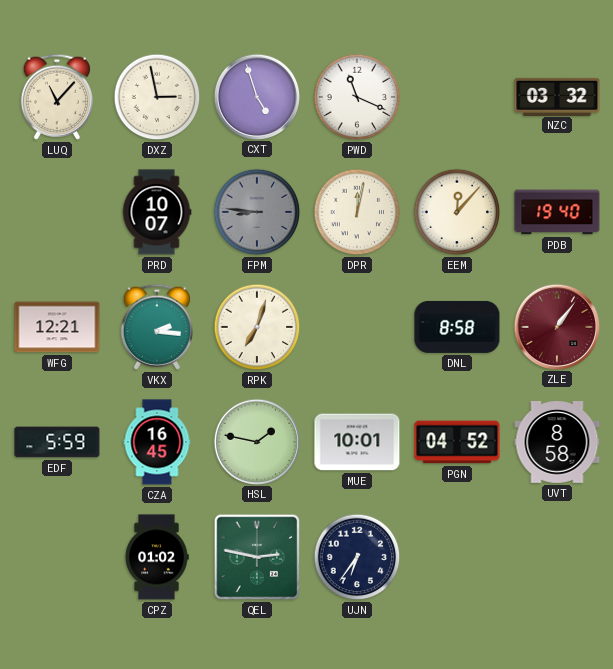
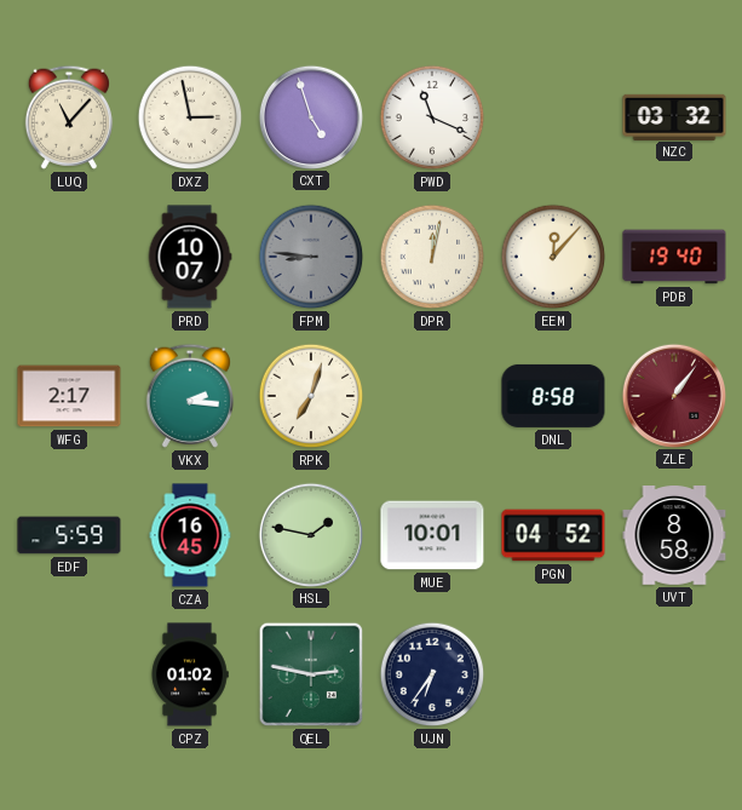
WFG: 12:21 -> 2:17 (69, 396)
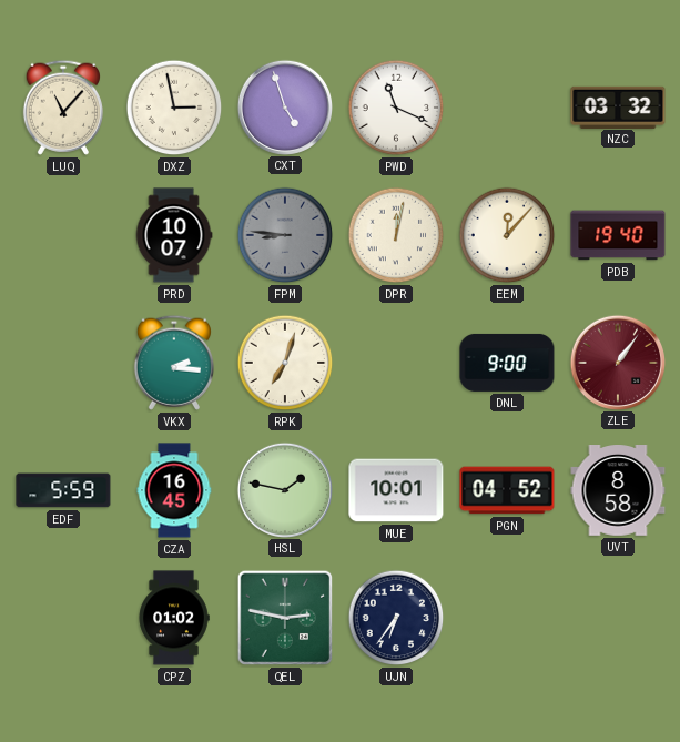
WFG: 2:17 -> none (69, 396)
DNL: 8:58 -> 9:00 (507, 363)
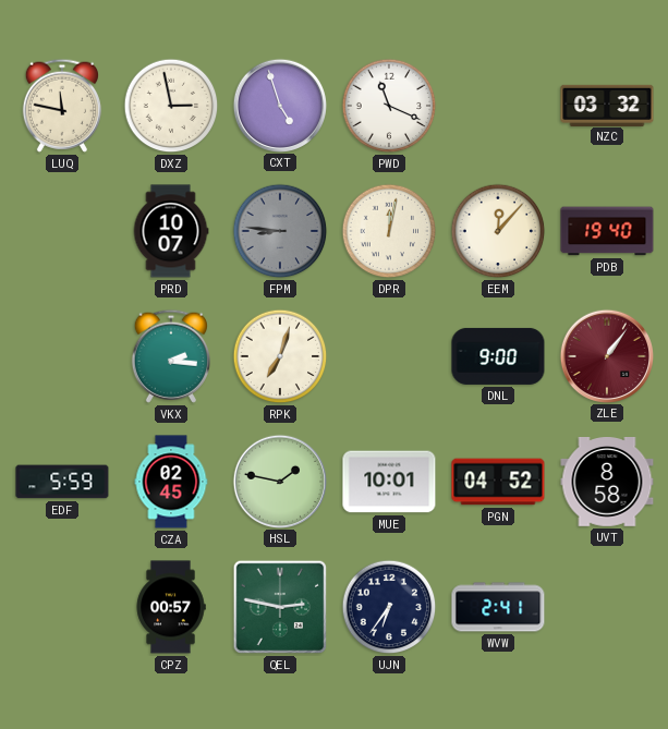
LUQ: 11:07 -> 11:47 (61, 106)
CZA: 16:45 -> 02:45 (171, 482)
CPZ: 01:02 -> 00:57 (171, 607)
WVW: none -> 2:41 (498, 607)
